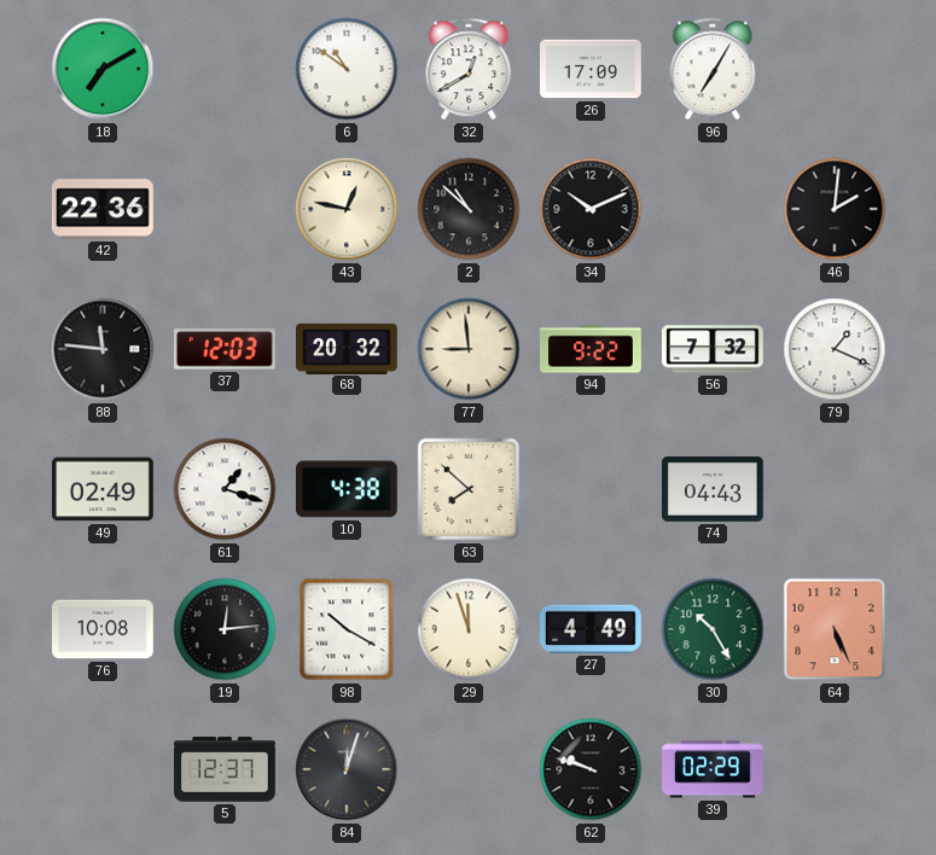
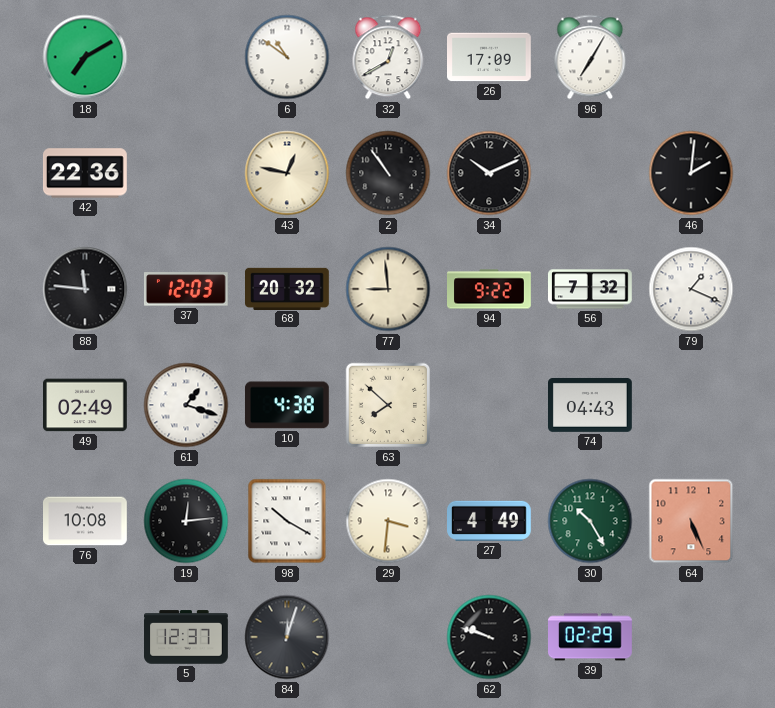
2: 10:52 -> 10:54 (388, 173)
29: 11:57 -> 3:31 (388, 521)
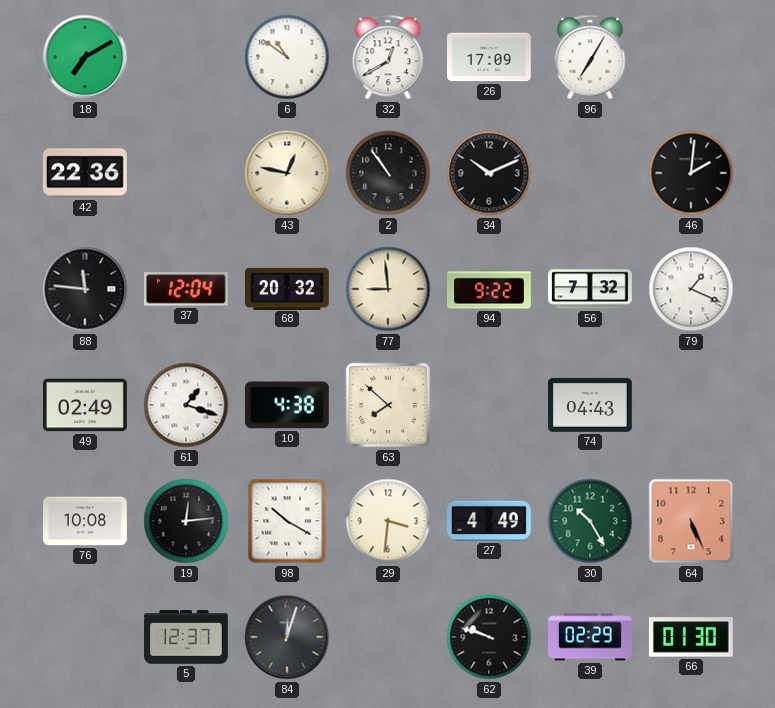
37: 12:03 -> 12:04 (186, 289)
66: none -> 01:30 (691, 637)
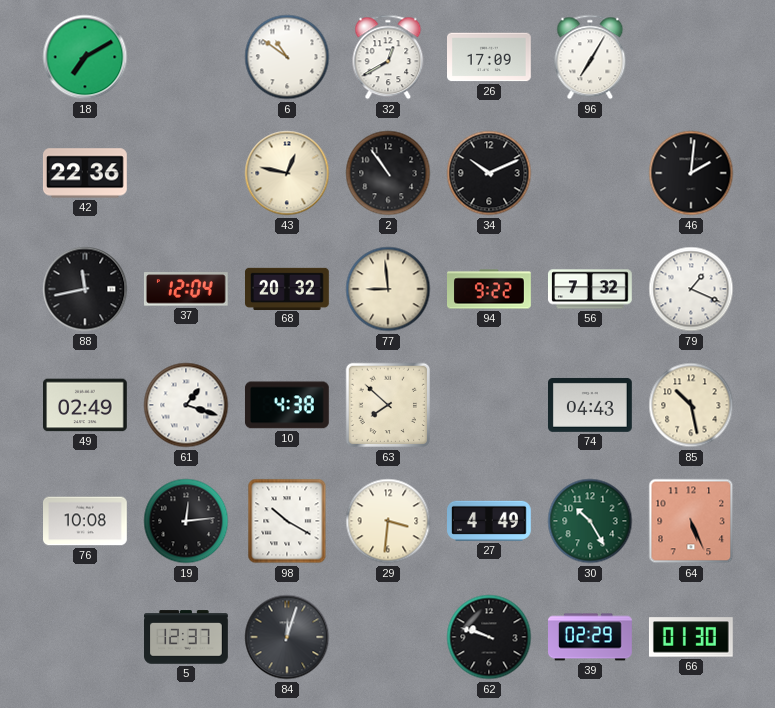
88: 11:46 -> 11:43 (85, 289)
85: none -> 10:28 (691, 405)
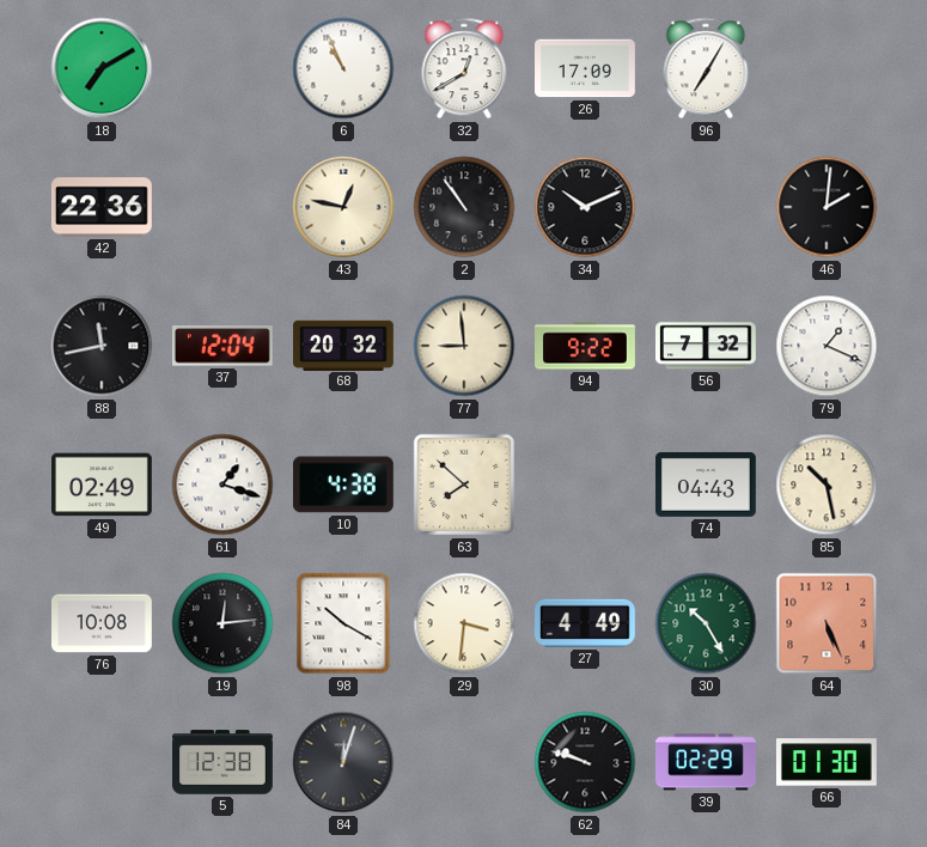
6: 10:51 -> 10:56 (343, 68)
5: 12:37 -> 12:38 (222, 762)
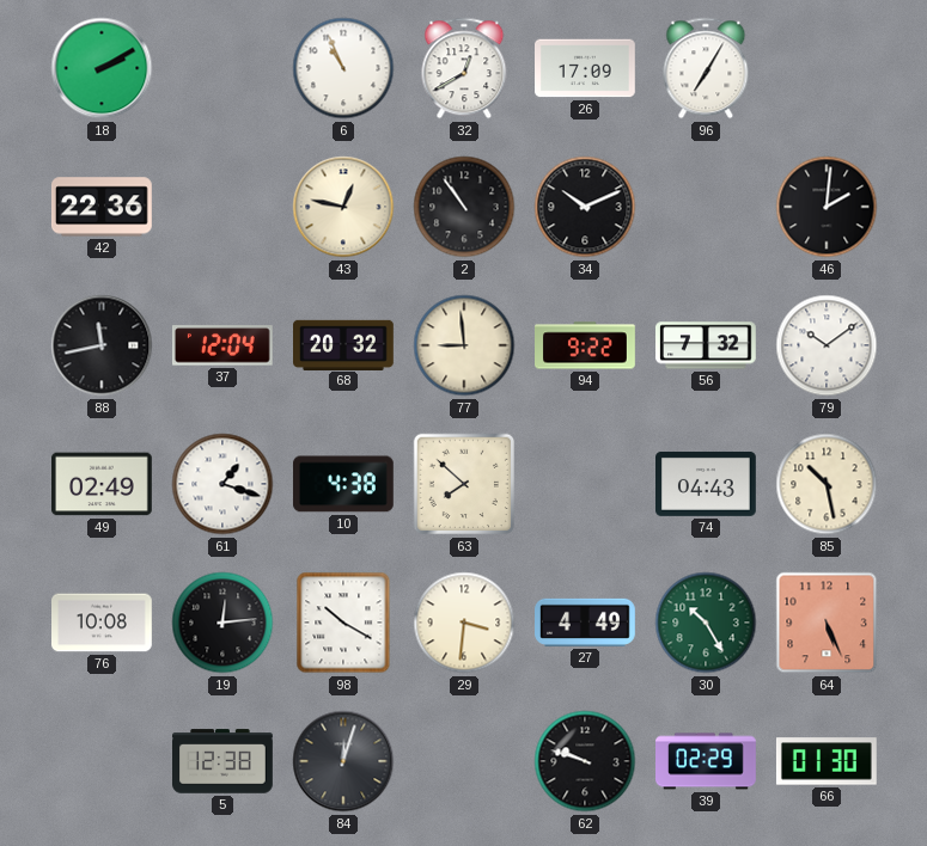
18: 7:10 -> 2:10 (102, 68)
79: 1:19 -> 10:09 (827, 345)
